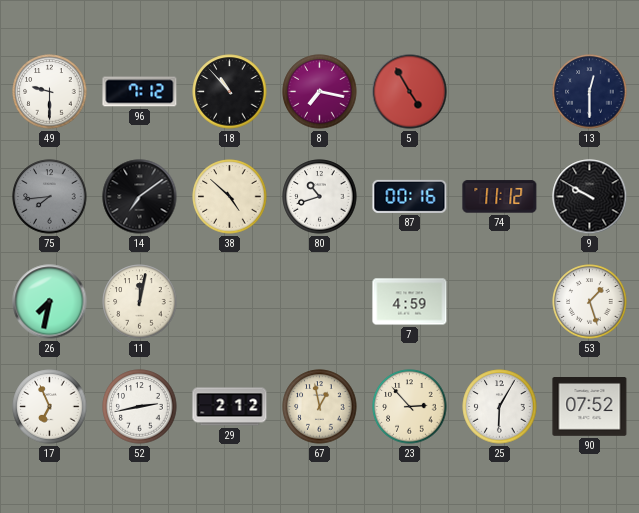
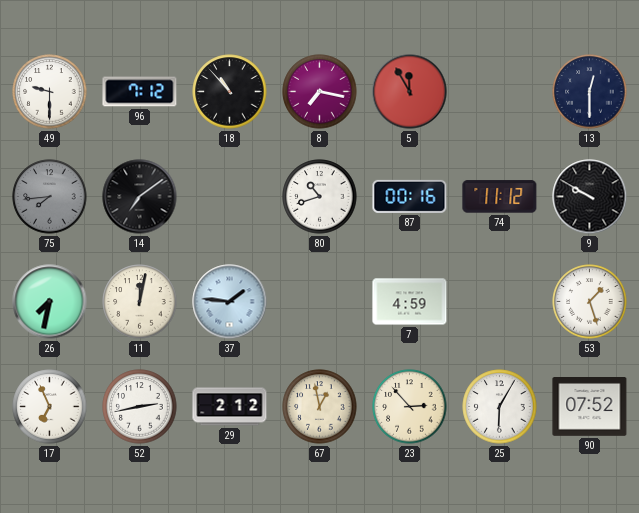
5: 4:55 -> 11:55 (410, 92)
38: 4:52 -> none (230, 197)
37: none -> 1:46 (230, 302)
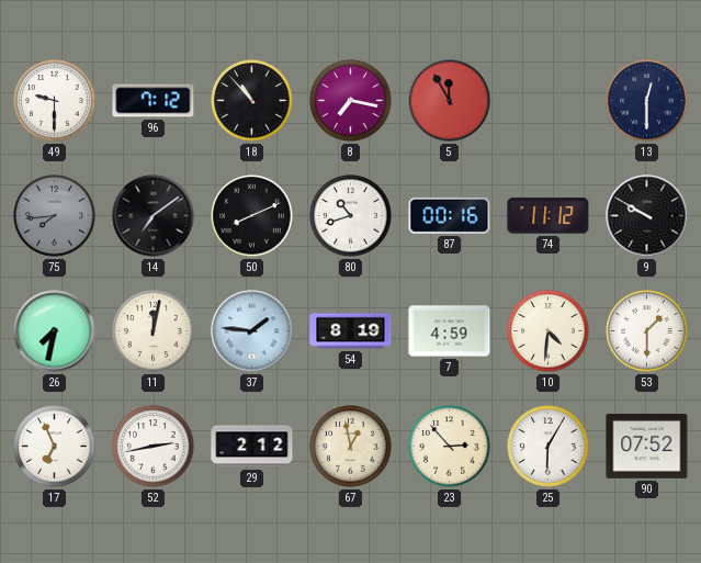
50: none -> 8:11 (252, 216)
54: none -> 8:19 (351, 331)
10: none -> 4:31 (549, 331)
53: 1:27 -> 1:30 (647, 331)
